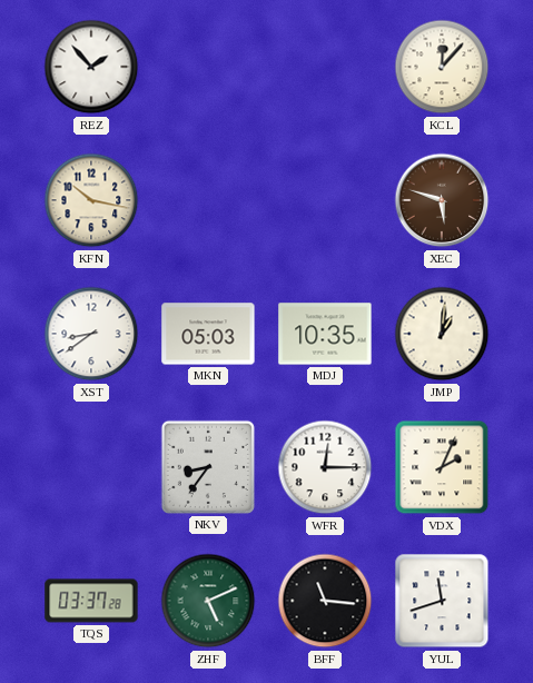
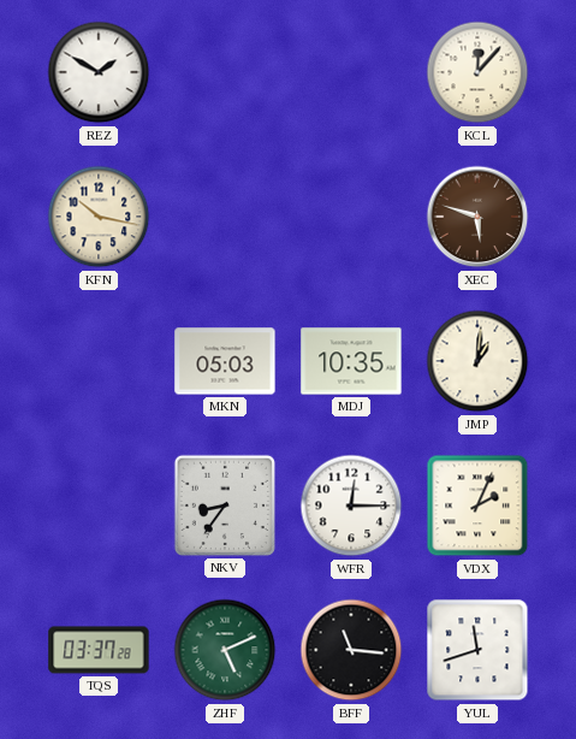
REZ: 1:53 -> 1:50 (99, 72)
XST: 8:39 -> none (91, 334)
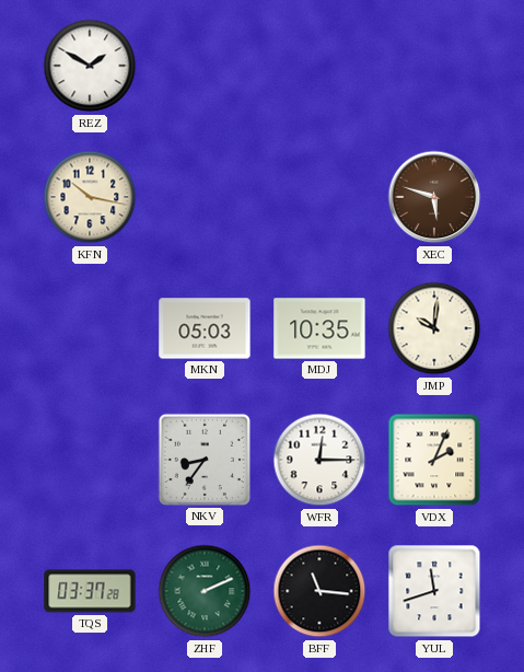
KCL: 12:07 -> none (477, 72)
JMP: 1:01 -> 10:01 (434, 328)
ZHF: 5:11 -> 2:11 (205, 591)
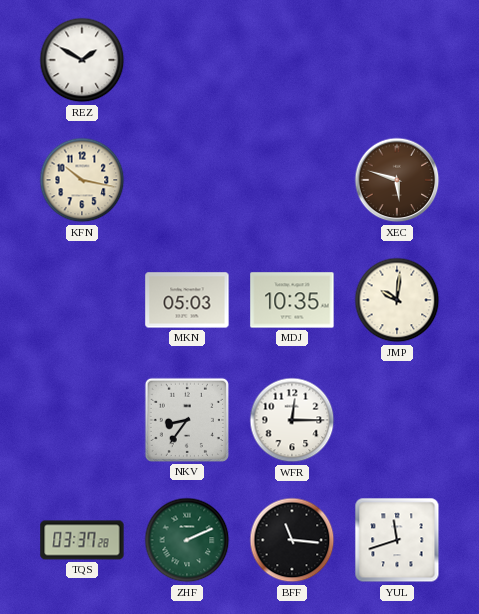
VDX: 2:04 -> none (434, 460)
